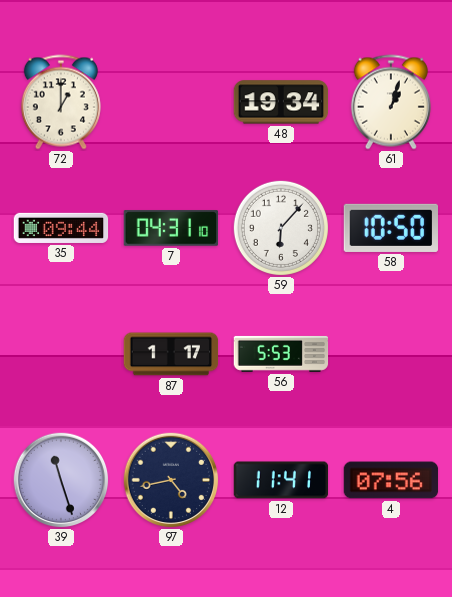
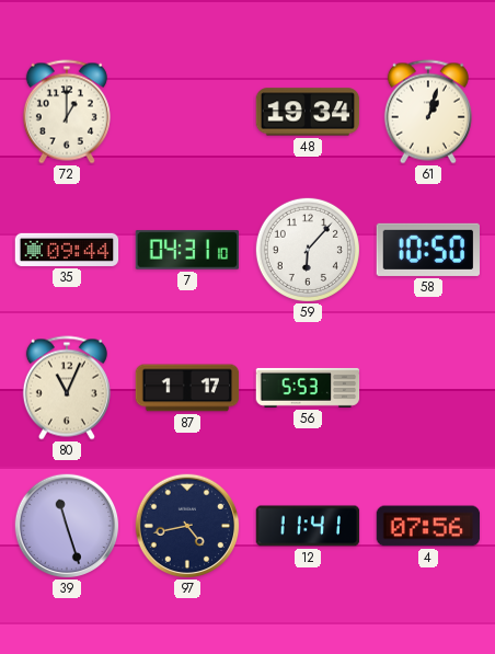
80: none -> 11:04 (67, 388)
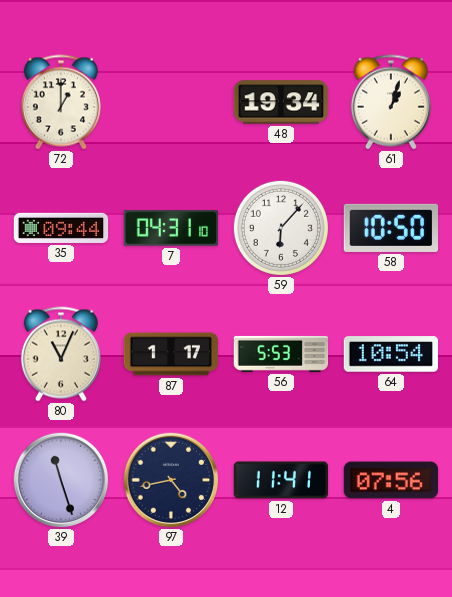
64: none -> 10:54 (391, 354)
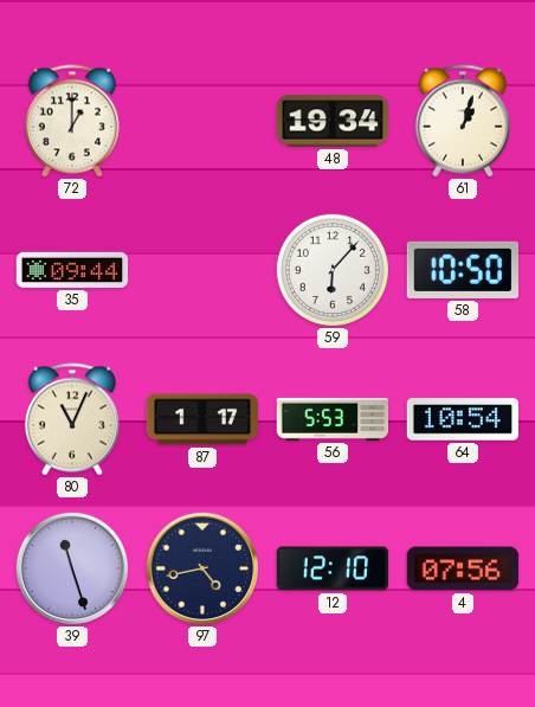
7: 04:31 -> none (171, 228)
12: 11:41 -> 12:10 (333, 568)
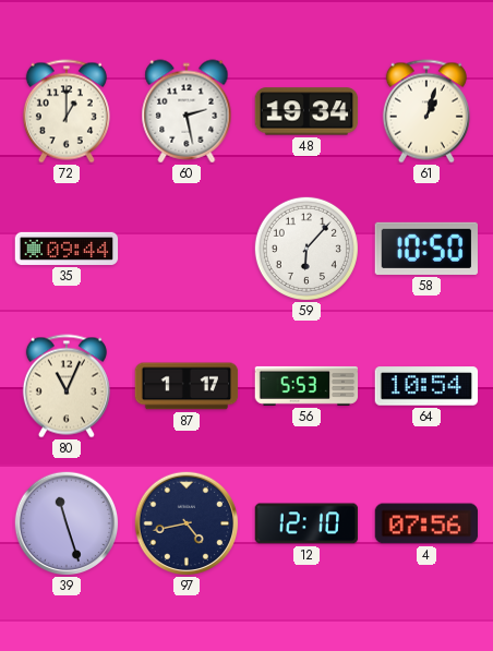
60: none -> 2:28 (187, 111)
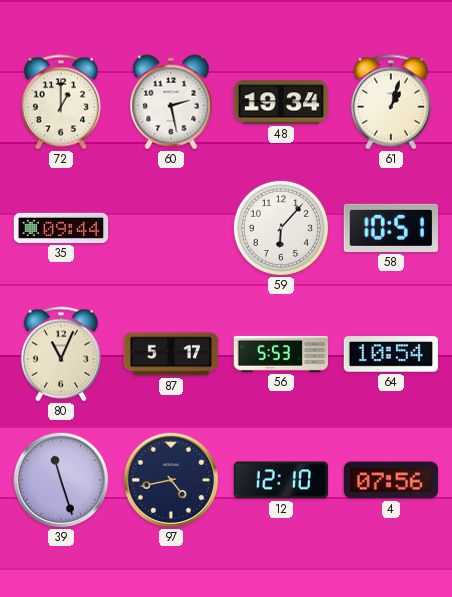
58: 10:50 -> 10:51 (391, 228)
87: 1:17 -> 5:17 (171, 354)
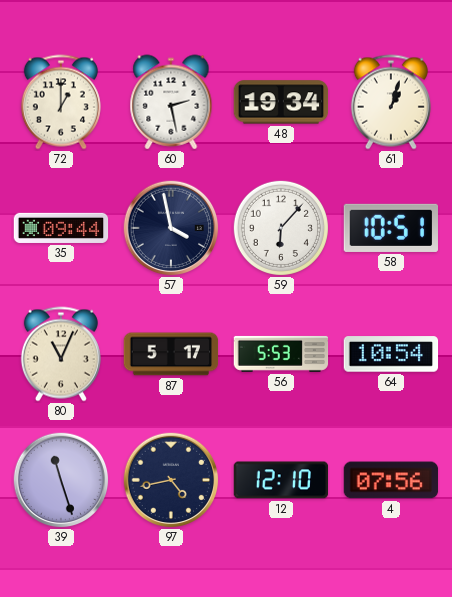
57: none -> 3:58 (171, 228)
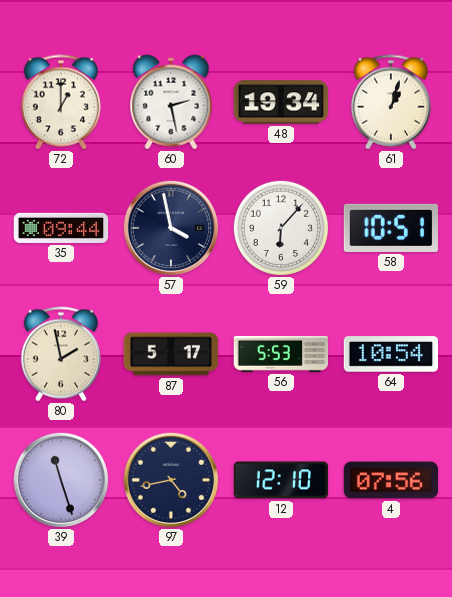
80: 11:04 -> 1:58 (61, 354)
